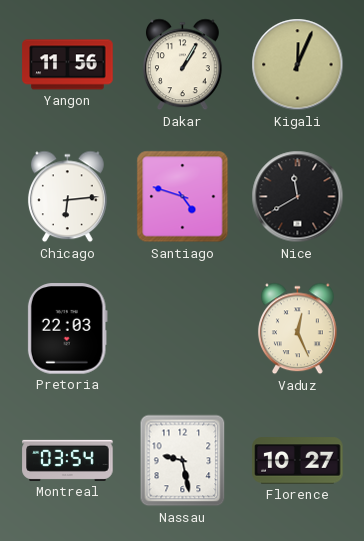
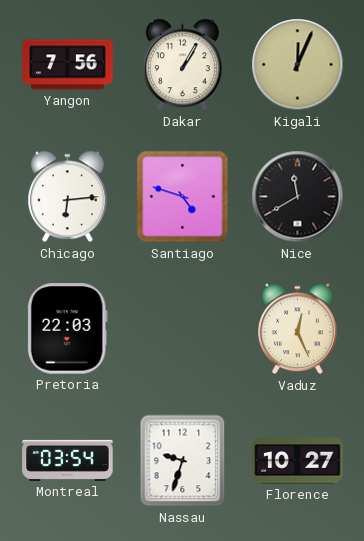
Yangon: 11:56 -> 7:56 (68, 65)
Nassau: 9:28 -> 9:33 (183, 461)
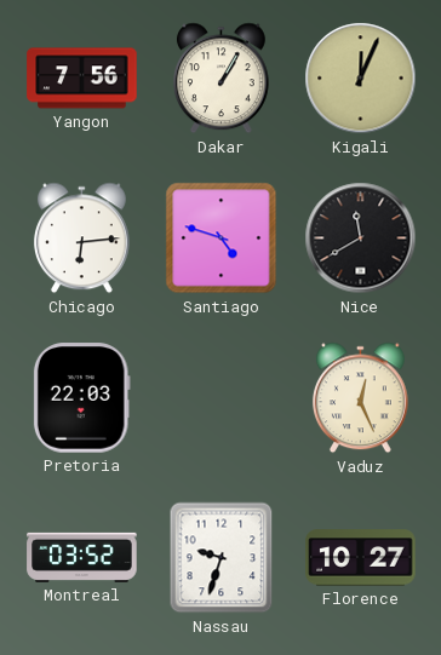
Montreal: 03:54 -> 03:52 (82, 557)
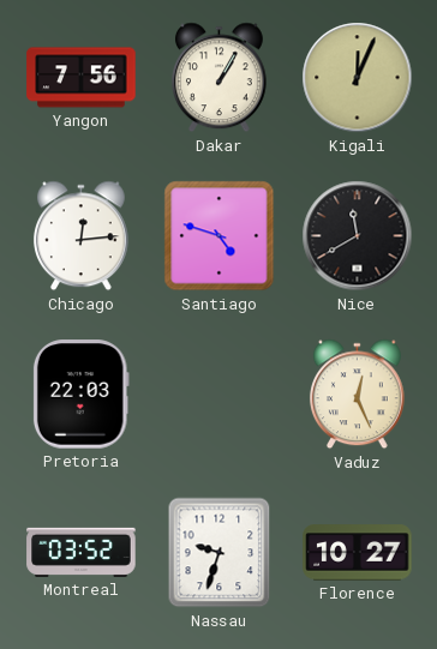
Chicago: 6:14 -> 12:14 (82, 236)
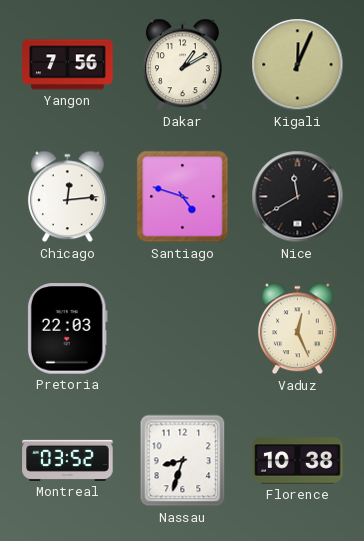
Dakar: 1:05 -> 1:10 (183, 65)
Nassau: 9:33 -> 8:33 (183, 461)
Florence: 10:27 -> 10:38 (298, 461)
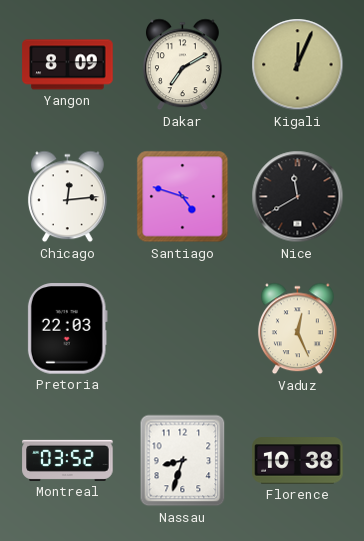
Yangon: 7:56 -> 8:09 (68, 65)
Dakar: 1:10 -> 7:10 (183, 65)
